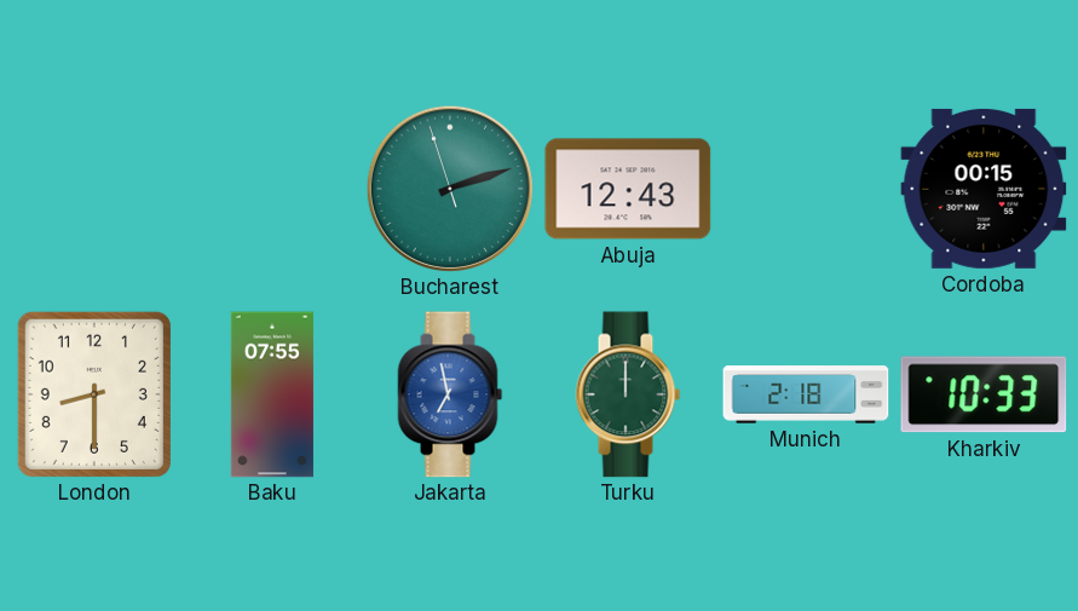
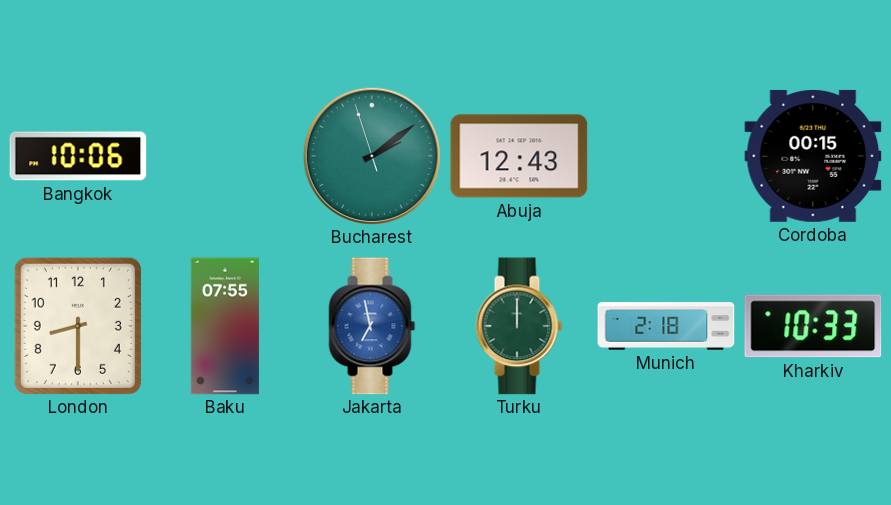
Bangkok: none -> 10:06 (78, 156)
Bucharest: 2:11 -> 2:08 (372, 156)
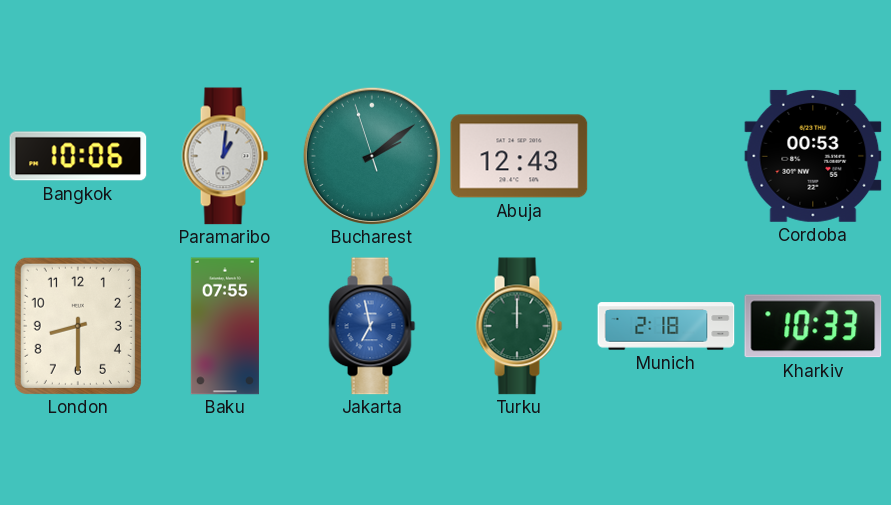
Paramaribo: none -> 1:01 (225, 156)
Cordoba: 00:15 -> 00:53 (813, 156)
